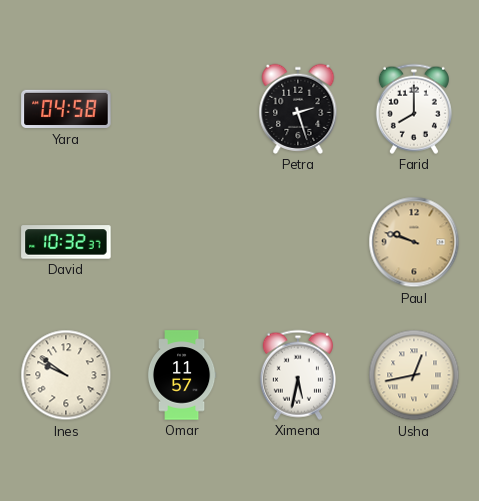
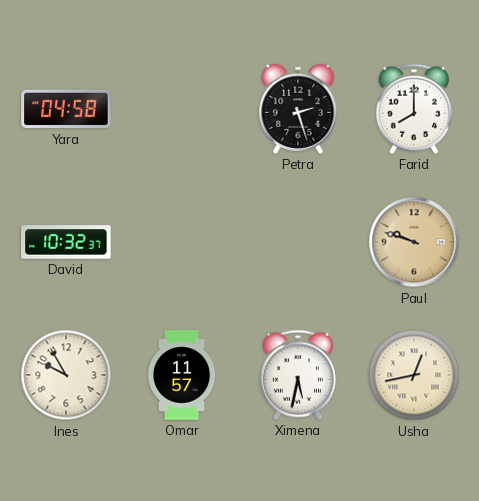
Ines: 9:51 -> 9:55 (66, 375)
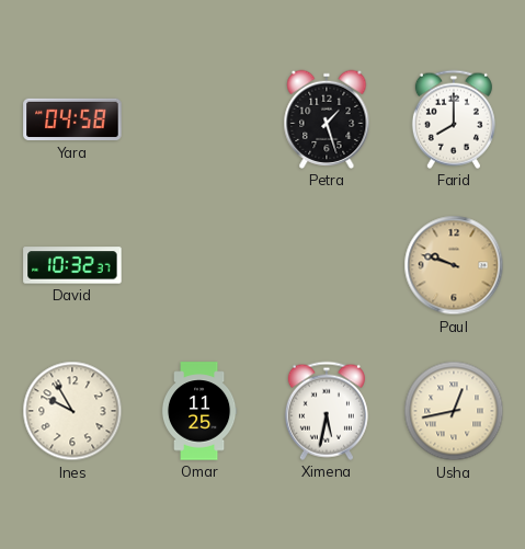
Petra: 2:27 -> 1:27 (327, 119)
Omar: 11:57 -> 11:25 (199, 411)
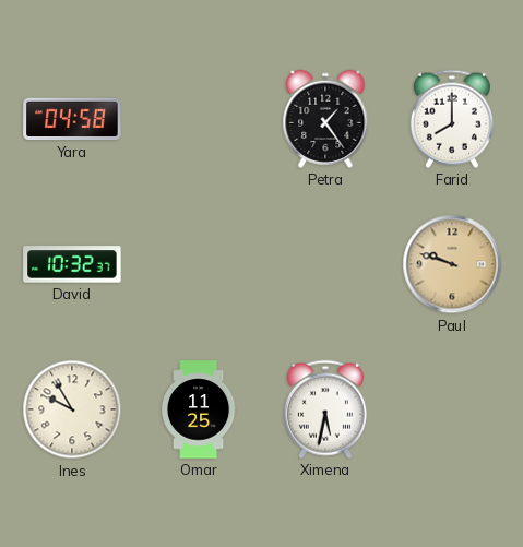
Petra: 1:27 -> 1:24 (325, 119)
Usha: 12:43 -> none (454, 411)
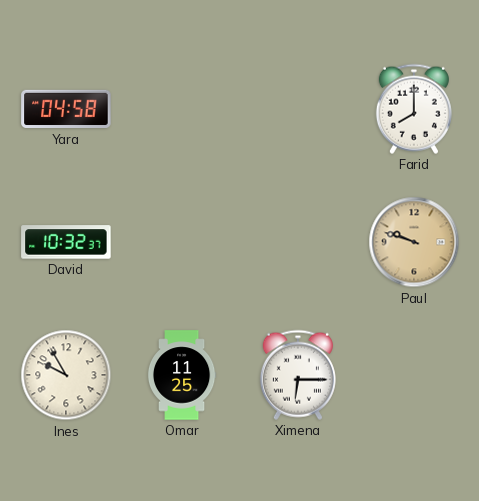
Petra: 1:24 -> none (325, 119)
Ximena: 5:32 -> 6:15 (298, 375)
